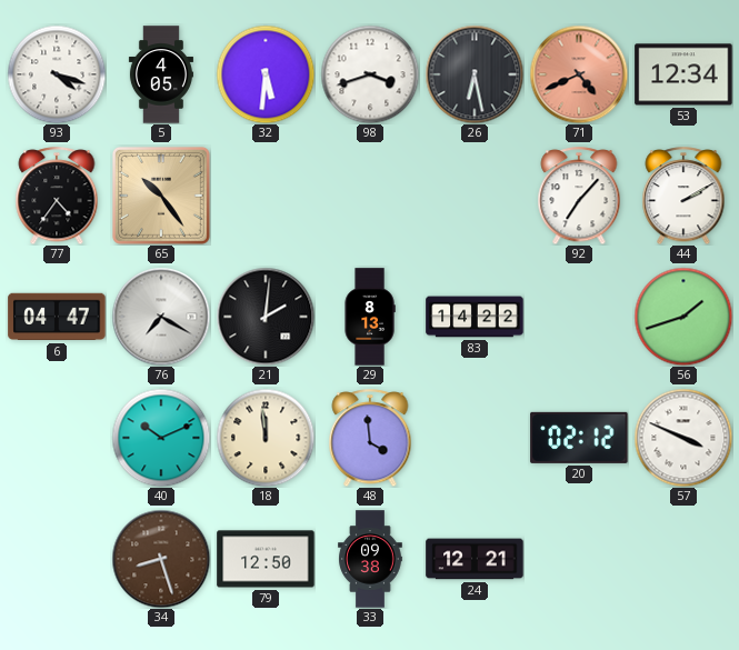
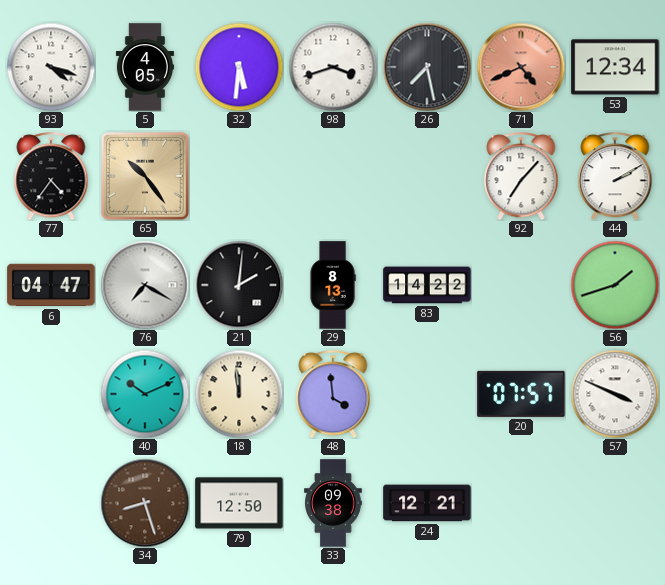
26: 6:28 -> 7:28 (427, 67)
20: 02:12 -> 07:57 (521, 394)
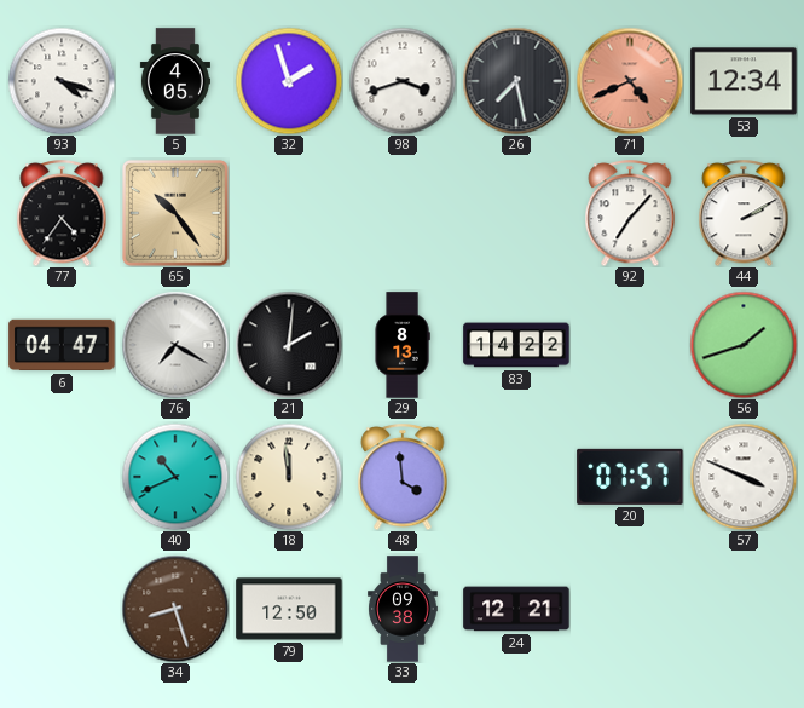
32: 5:31 -> 1:57 (289, 81)
40: 10:11 -> 10:41 (175, 477)
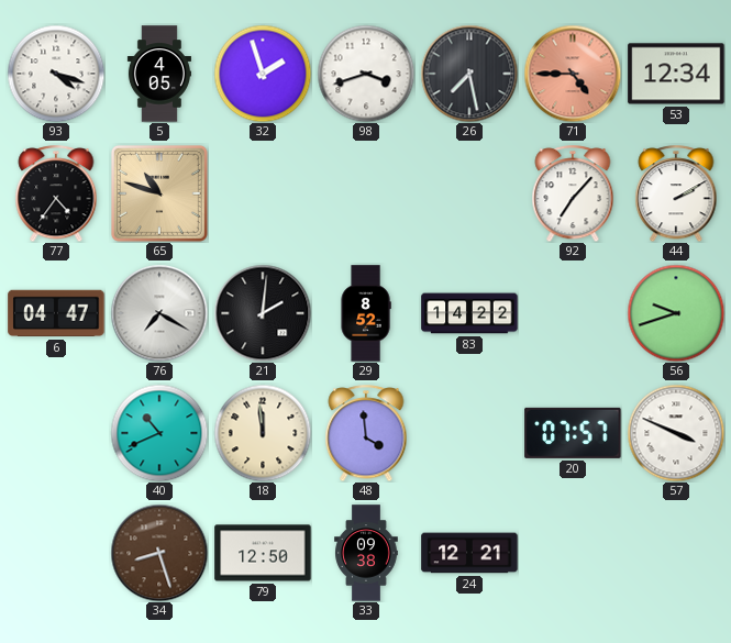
71: 4:41 -> 4:45 (573, 74)
65: 10:24 -> 10:48 (159, 193)
29: 8:13 -> 8:52 (366, 313)
56: 1:42 -> 9:42 (676, 313)
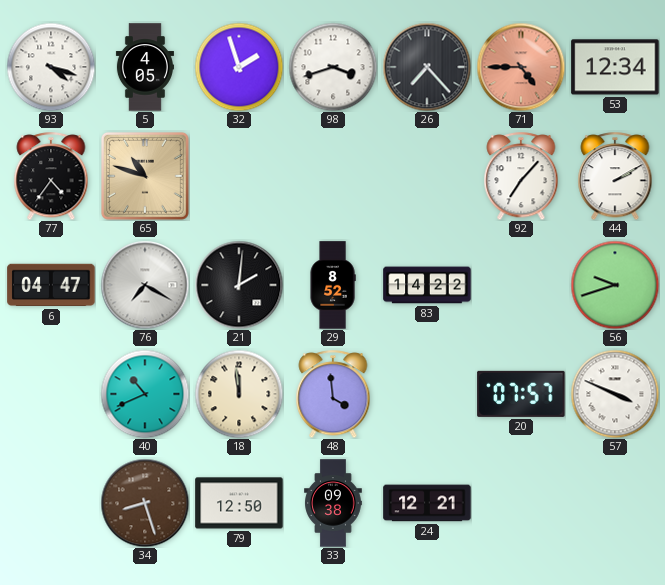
26: 7:28 -> 7:23 (427, 67)
